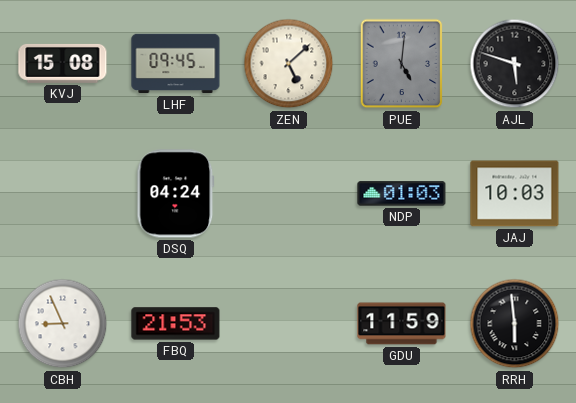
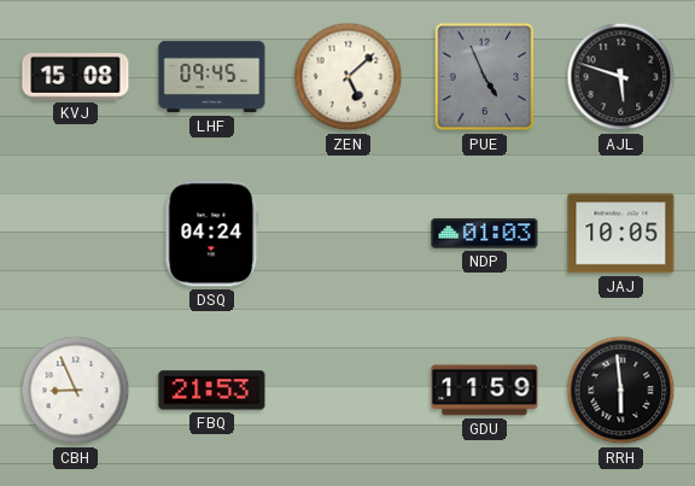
PUE: 5:01 -> 4:56 (485, 77)
JAJ: 10:03 -> 10:05 (621, 234)
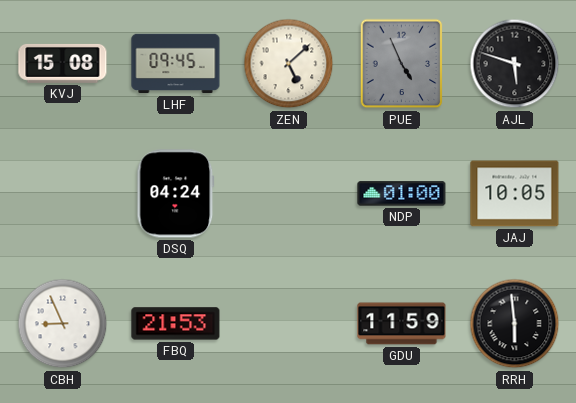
NDP: 01:03 -> 01:00 (402, 194)
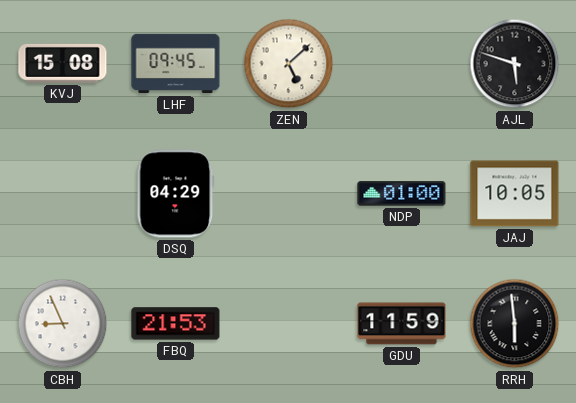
PUE: 4:56 -> none (402, 64)
DSQ: 04:24 -> 04:29 (176, 194)
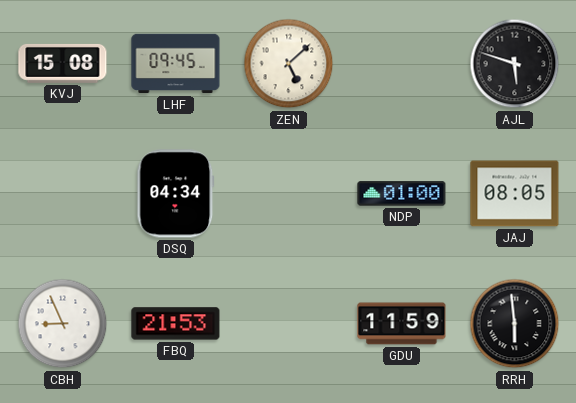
DSQ: 04:29 -> 04:34 (176, 194)
JAJ: 10:05 -> 08:05 (515, 194)
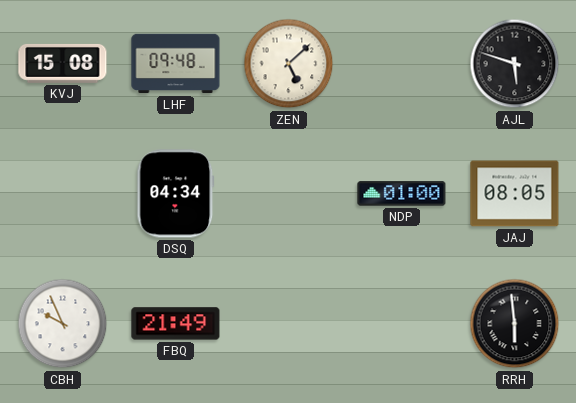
LHF: 09:45 -> 09:48 (176, 64)
CBH: 8:56 -> 9:56 (63, 324)
FBQ: 21:53 -> 21:49 (176, 324)
GDU: 11:59 -> none (402, 324)
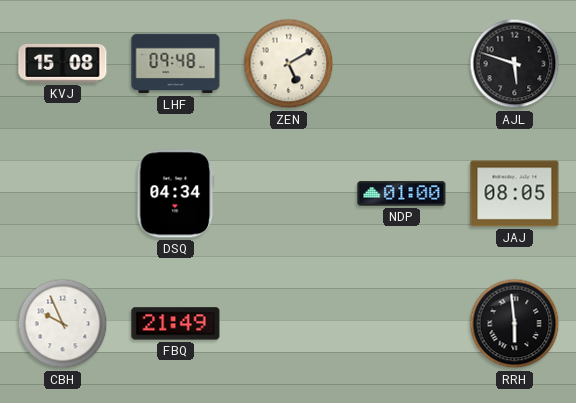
ZEN: 5:08 -> 5:10 (289, 64)
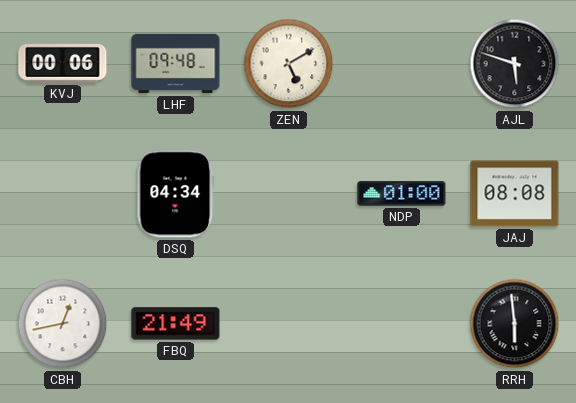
KVJ: 15:08 -> 00:06 (63, 63)
JAJ: 08:05 -> 08:08 (515, 194)
CBH: 9:56 -> 12:43 (63, 324)
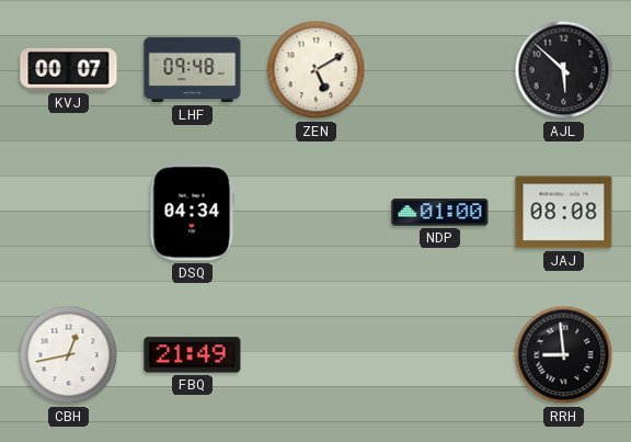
KVJ: 00:06 -> 00:07 (69, 69)
AJL: 5:48 -> 5:52 (564, 70)
RRH: 5:59 -> 8:59 (564, 355)
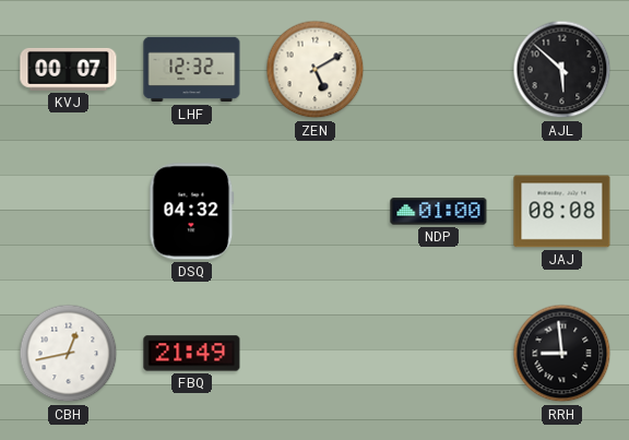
LHF: 09:48 -> 12:32 (192, 70)
DSQ: 04:34 -> 04:32 (192, 212)
